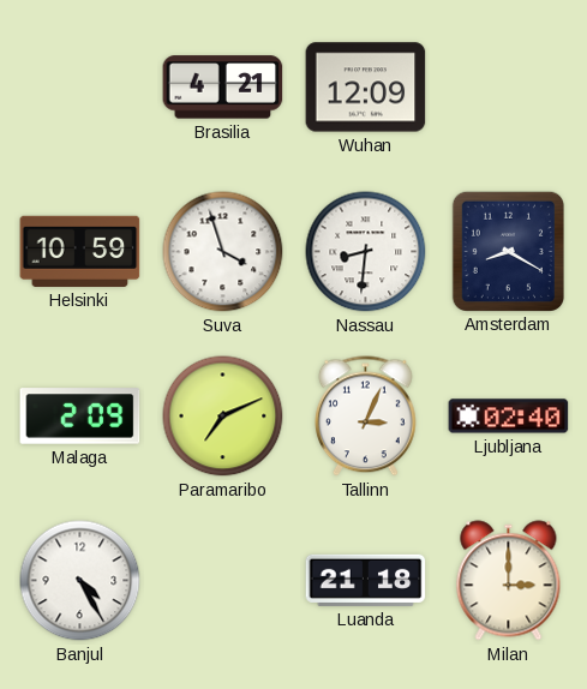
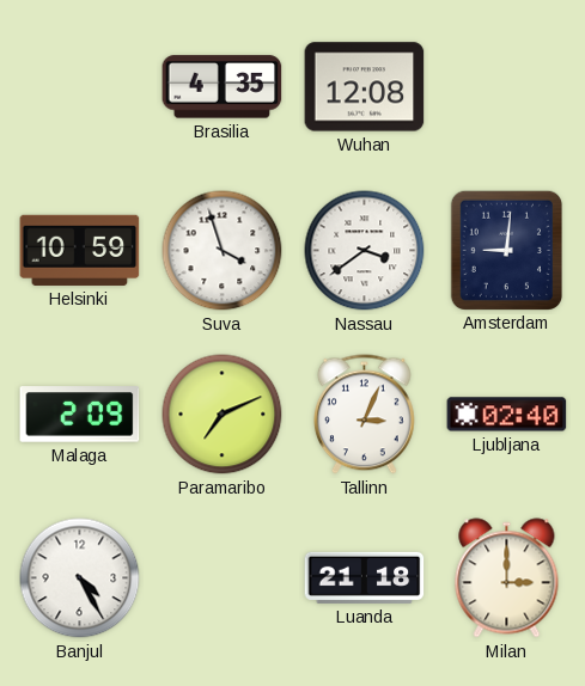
Brasilia: 4:21 -> 4:35 (223, 87)
Wuhan: 12:09 -> 12:08 (365, 87)
Nassau: 8:31 -> 3:39 (365, 251)
Amsterdam: 8:20 -> 9:01 (506, 250)
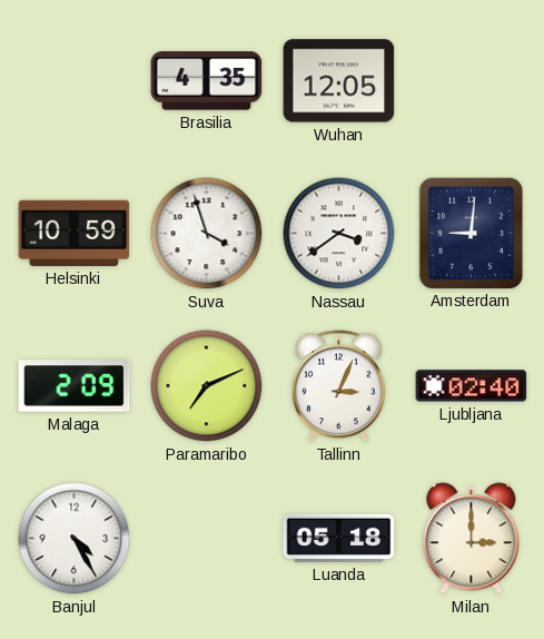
Wuhan: 12:08 -> 12:05 (339, 81)
Luanda: 21:18 -> 05:18 (339, 538)
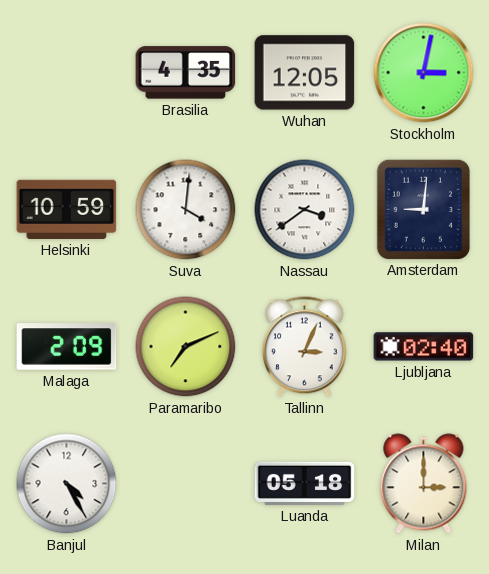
Stockholm: none -> 3:02 (424, 73)
Suva: 3:57 -> 4:01 (186, 210)
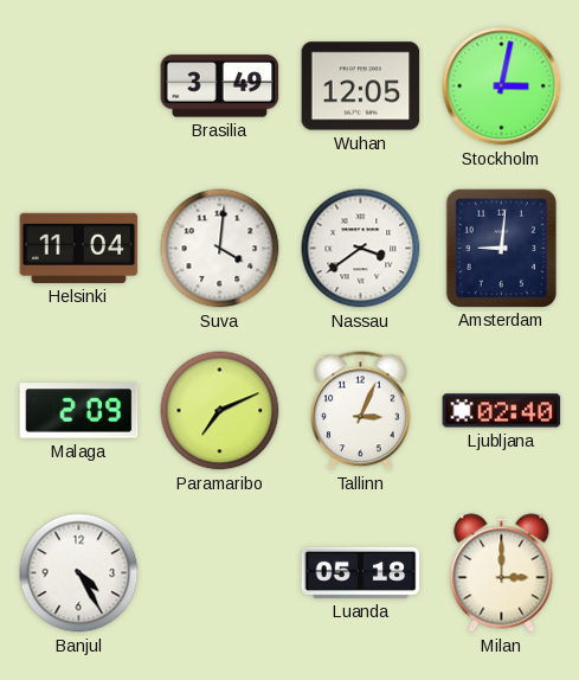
Brasilia: 4:35 -> 3:49 (220, 86)
Helsinki: 10:59 -> 11:04 (79, 248)
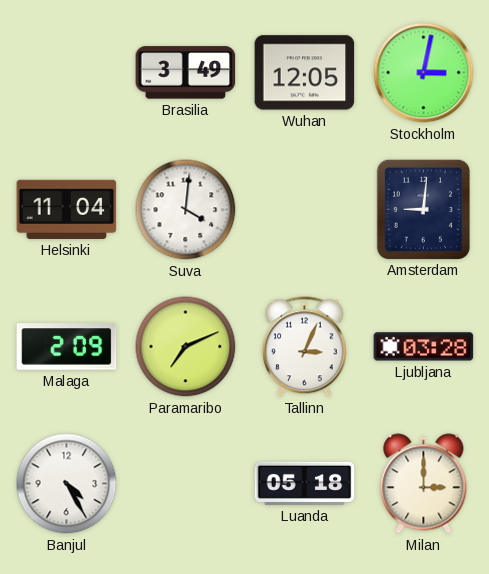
Nassau: 3:39 -> none (361, 249)
Ljubljana: 02:40 -> 03:28 (424, 347)
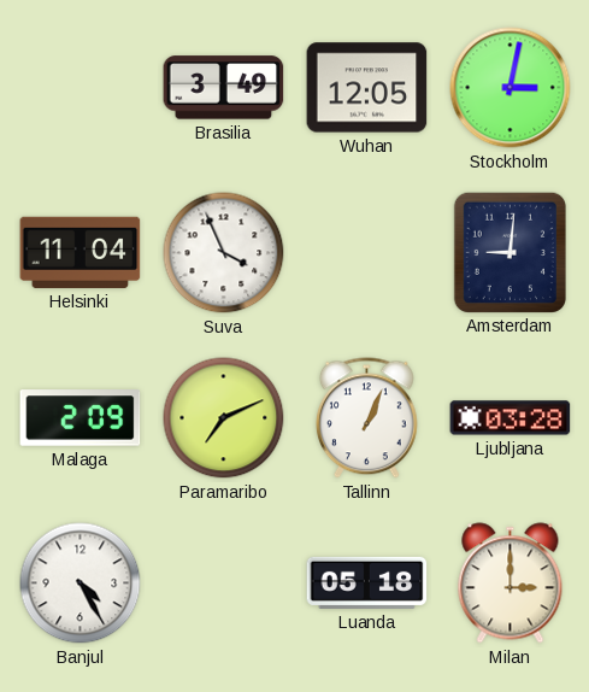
Suva: 4:01 -> 3:56 (224, 253)
Tallinn: 3:04 -> 1:04 (366, 418)
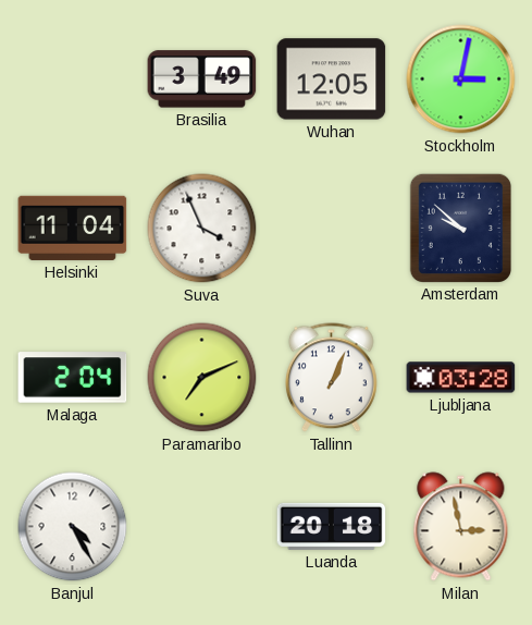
Amsterdam: 9:01 -> 9:52 (460, 228)
Malaga: 2:09 -> 2:04 (73, 378)
Luanda: 05:18 -> 20:18 (332, 526)
Milan: 3:00 -> 2:58 (461, 527)
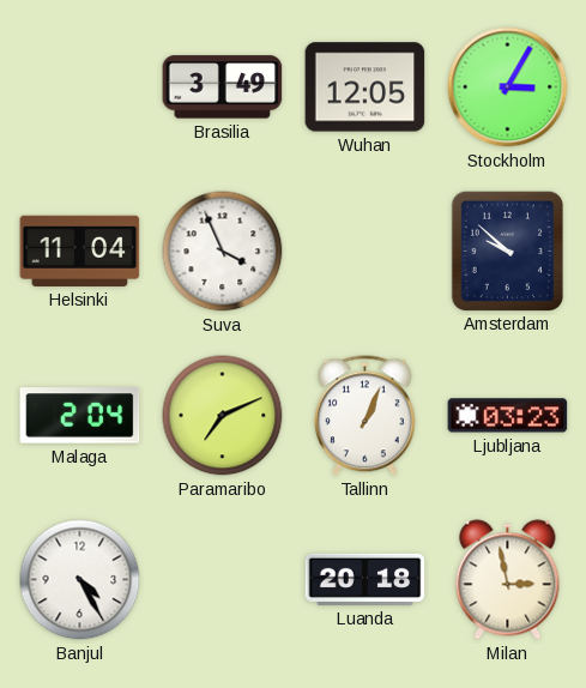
Stockholm: 3:02 -> 3:05 (508, 87)
Ljubljana: 03:28 -> 03:23 (508, 416)
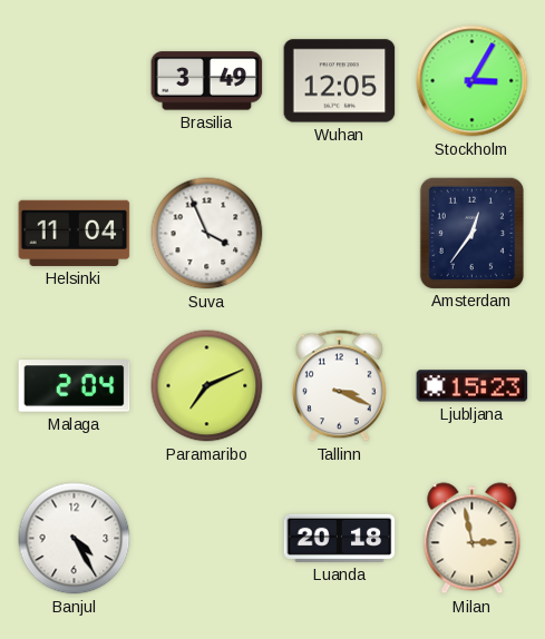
Amsterdam: 9:52 -> 12:36 (471, 233)
Tallinn: 1:04 -> 3:19 (339, 386)
Ljubljana: 03:23 -> 15:23 (473, 386)
